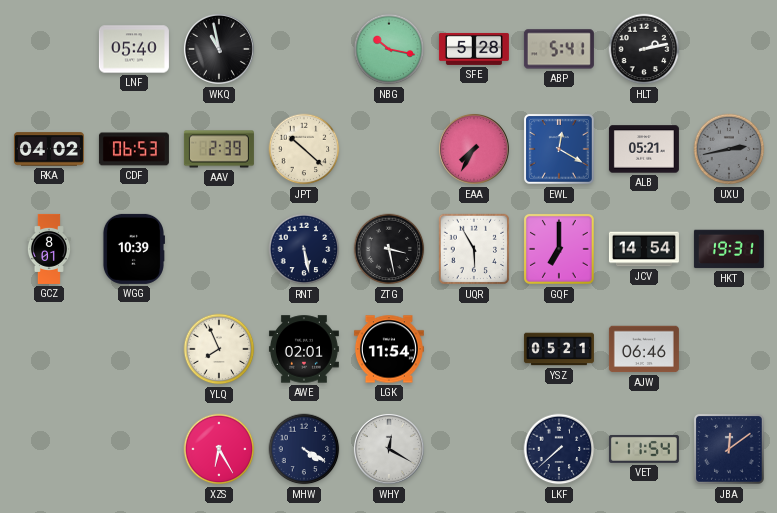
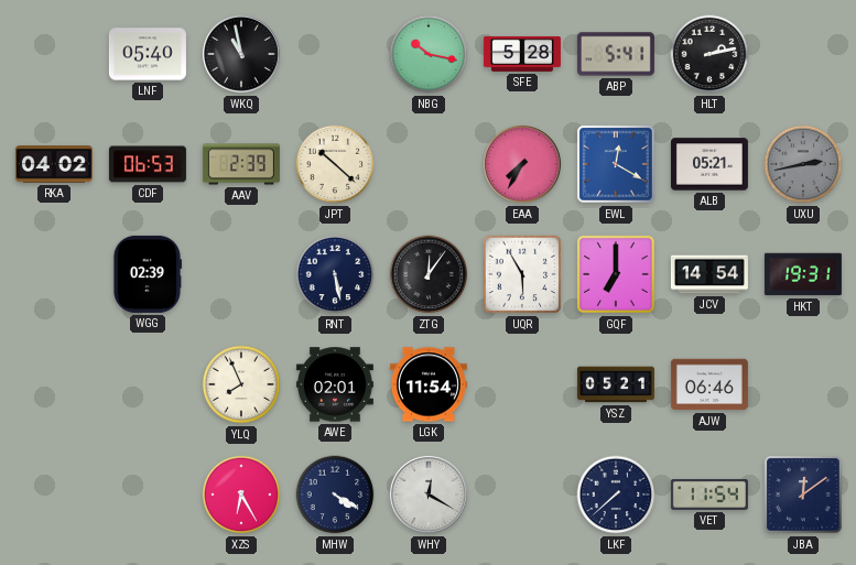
GCZ: 8:01 -> none (49, 249)
WGG: 10:39 -> 02:39 (147, 274)
ZTG: 3:28 -> 12:06 (429, 274)
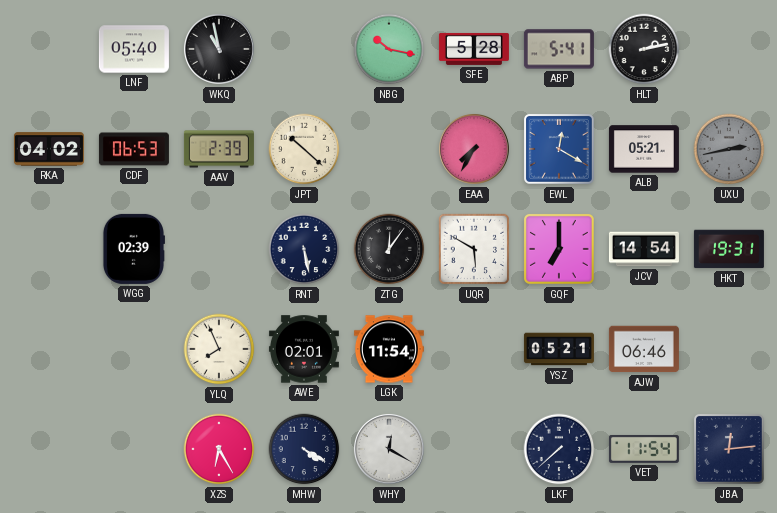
UQR: 5:55 -> 5:50 (474, 249)
JBA: 12:09 -> 12:14 (729, 449)
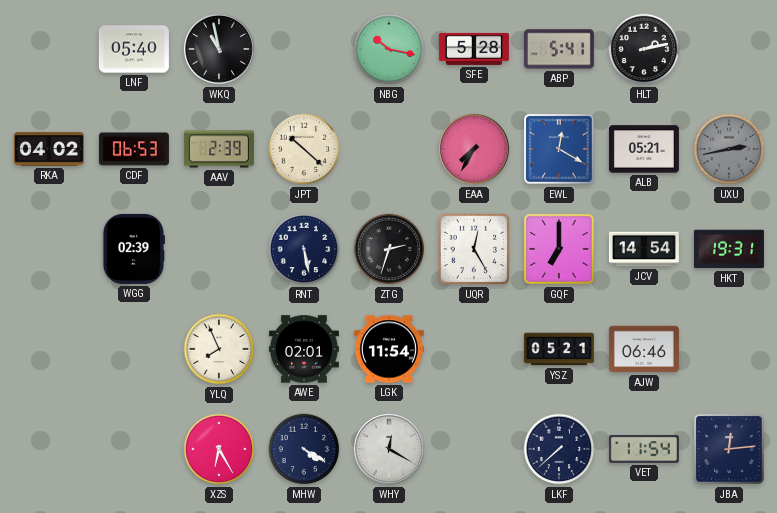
ZTG: 12:06 -> 2:33 (389, 249)
UQR: 5:50 -> 12:25 (474, 249)
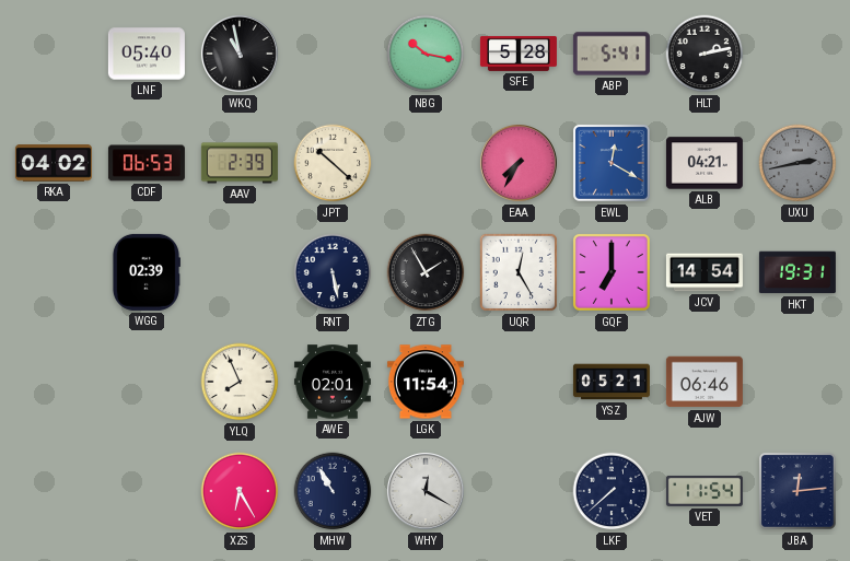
ALB: 05:21 -> 04:21 (705, 163)
ZTG: 2:33 -> 1:55 (426, 272)
MHW: 4:20 -> 10:55 (333, 491)
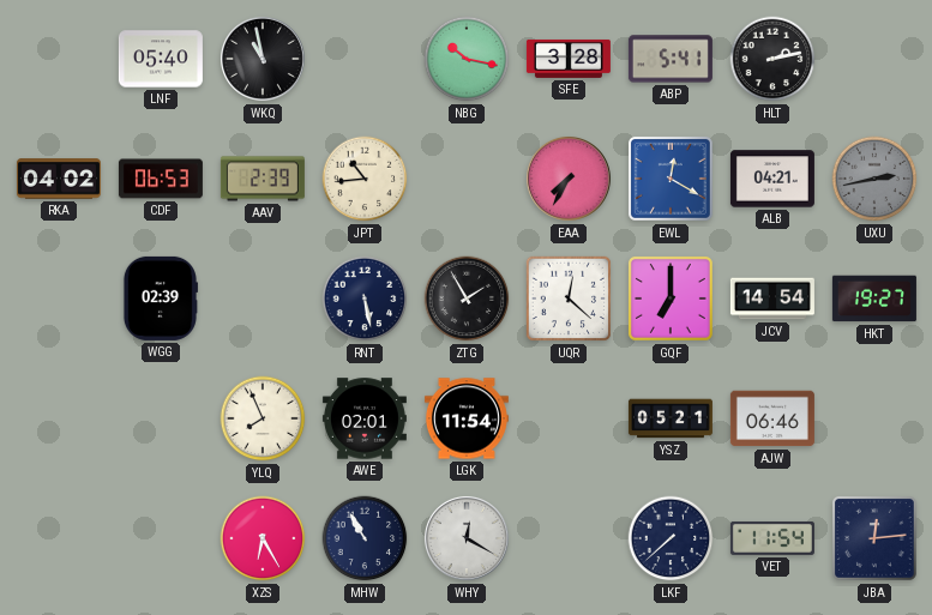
SFE: 5:28 -> 3:28 (569, 59)
JPT: 10:22 -> 10:44 (365, 179)
UQR: 12:25 -> 12:22 (569, 299)
HKT: 19:31 -> 19:27 (874, 299)
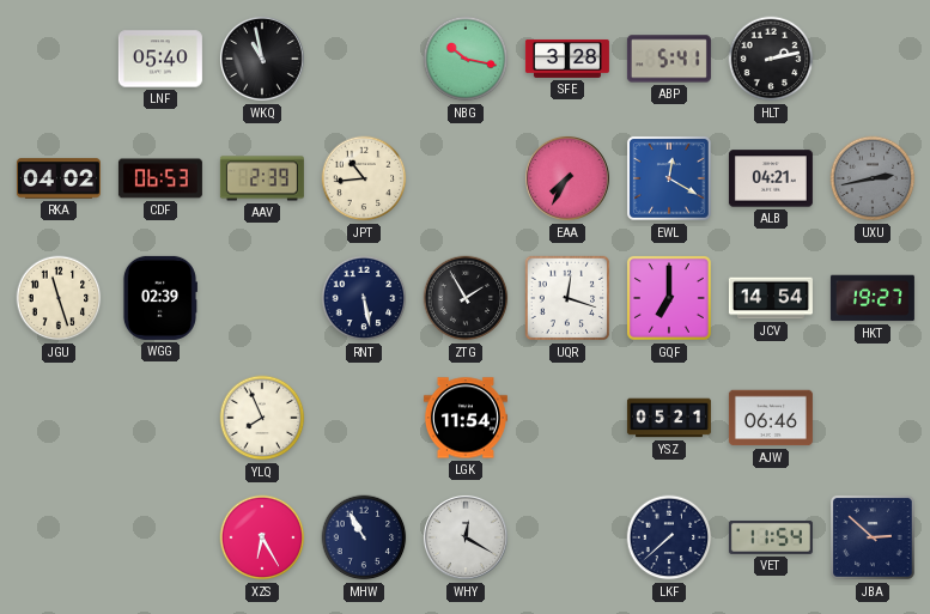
JGU: none -> 11:27 (59, 298)
UQR: 12:22 -> 12:18 (567, 298)
AWE: 02:01 -> none (365, 418)
JBA: 12:14 -> 2:52 (873, 537)
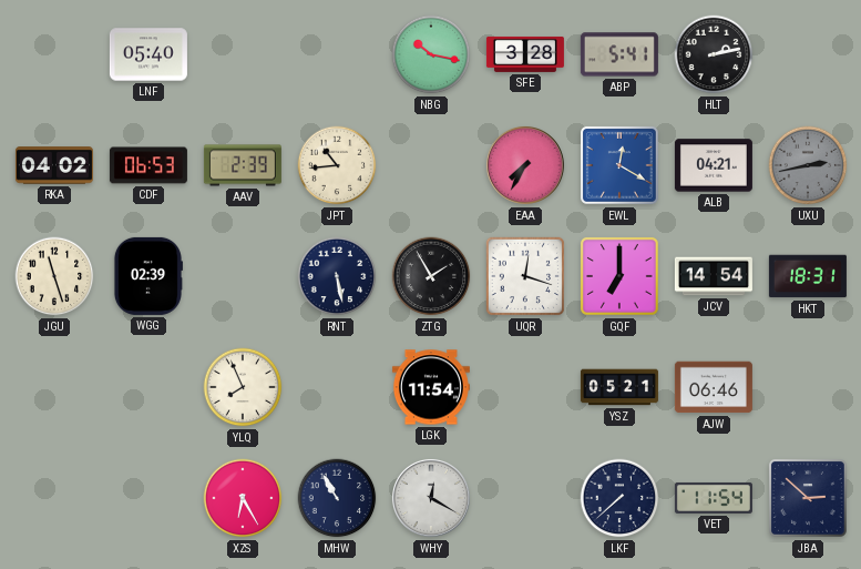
WKQ: 10:58 -> none (262, 59)
HKT: 19:27 -> 18:31 (808, 276)
